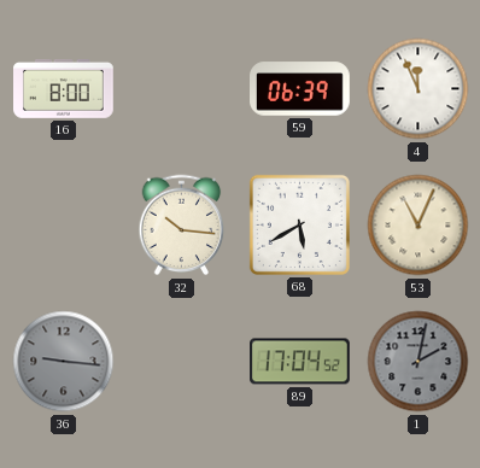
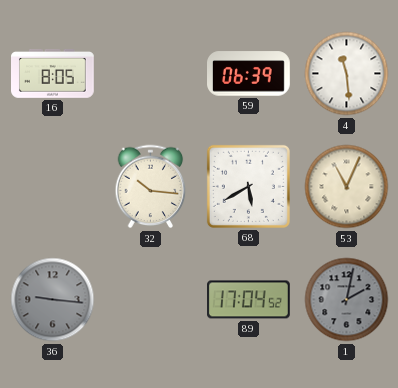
16: 8:00 -> 8:05 (53, 74)
4: 11:56 -> 11:29 (347, 74)
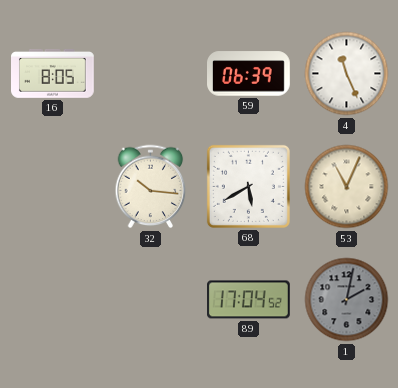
4: 11:29 -> 11:26 (347, 74)
36: 9:16 -> none (53, 300)
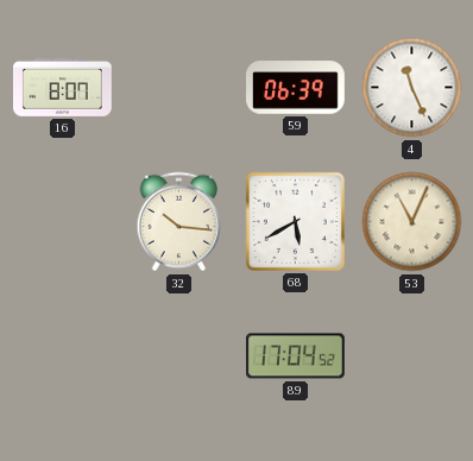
16: 8:05 -> 8:07 (63, 88)
1: 2:02 -> none (347, 300)
